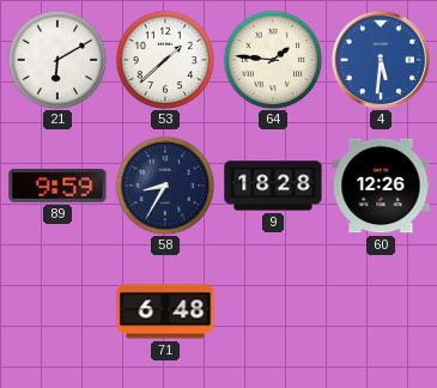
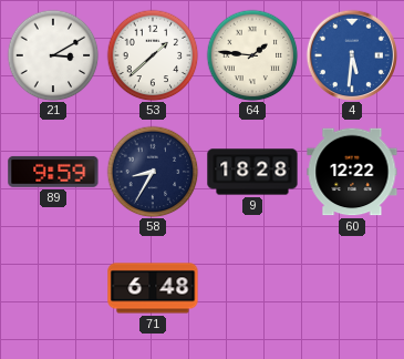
21: 6:10 -> 3:10 (53, 55)
60: 12:26 -> 12:22 (352, 172)
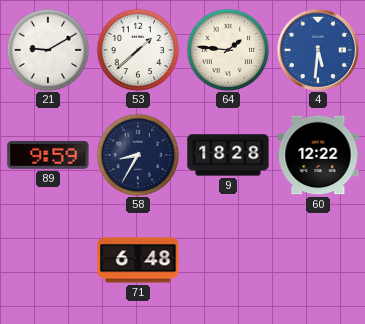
21: 3:10 -> 9:10 (48, 50)
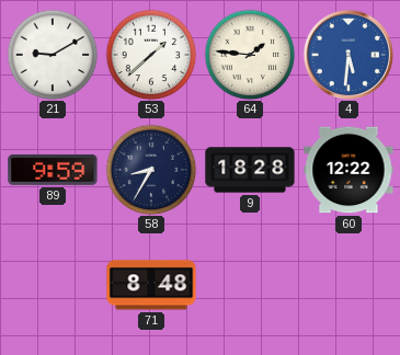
71: 6:48 -> 8:48 (151, 285)
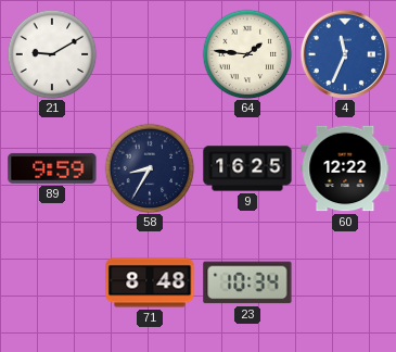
53: 1:38 -> none (151, 55)
4: 5:31 -> 11:34 (344, 53)
9: 18:28 -> 16:25 (247, 168)
23: none -> 10:34 (247, 282)
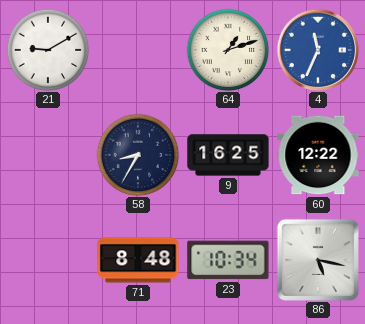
64: 1:46 -> 1:12 (228, 50)
89: 9:59 -> none (52, 168)
86: none -> 5:17 (318, 260)
